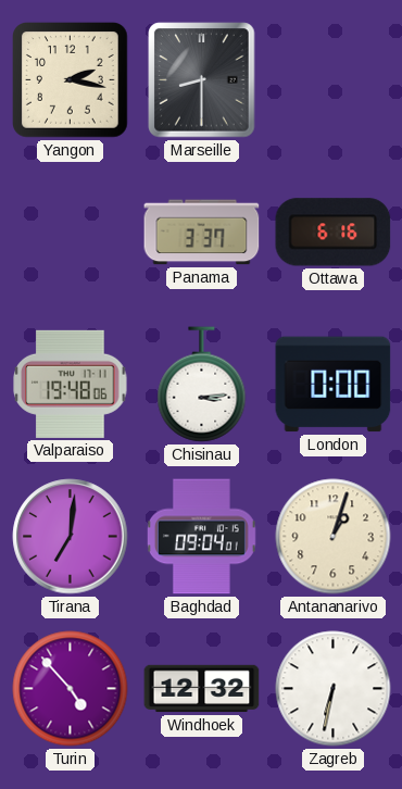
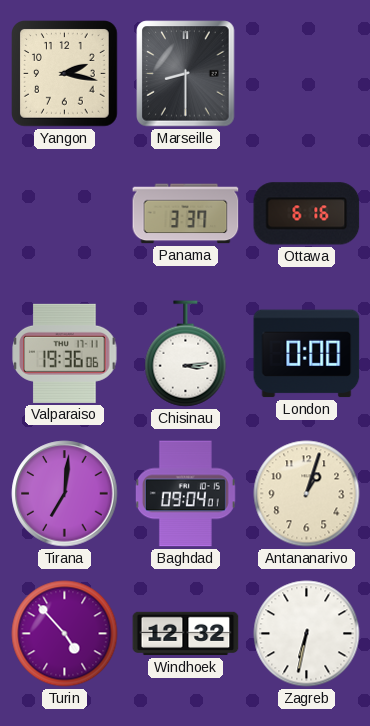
Valparaiso: 19:48 -> 19:36 (65, 353)
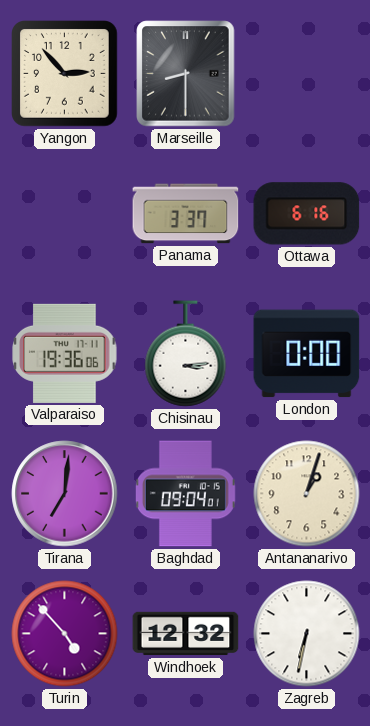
Yangon: 2:17 -> 2:53 (65, 74)
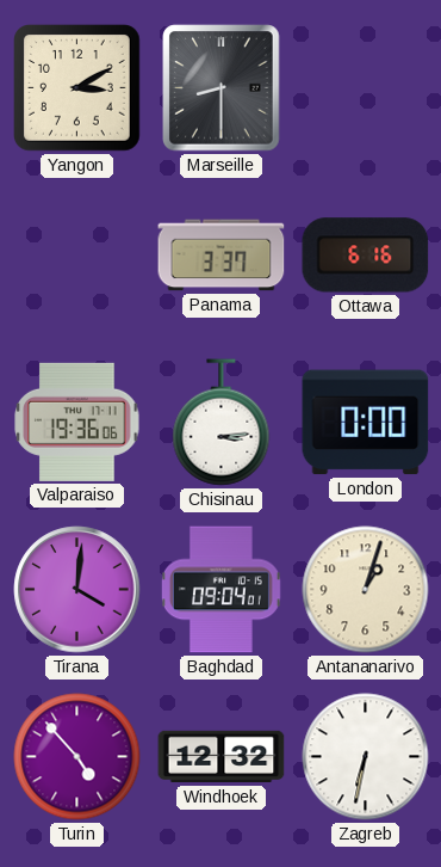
Yangon: 2:53 -> 3:10 (77, 88)
Tirana: 7:01 -> 4:01 (77, 590)
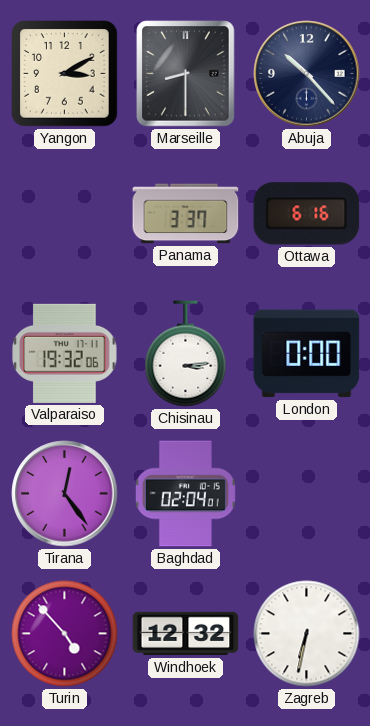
Abuja: none -> 10:23 (307, 74)
Valparaiso: 19:36 -> 19:32 (65, 353)
Tirana: 4:01 -> 12:24 (65, 494)
Baghdad: 09:04 -> 02:04 (185, 494)
Antananarivo: 1:03 -> none (366, 590)
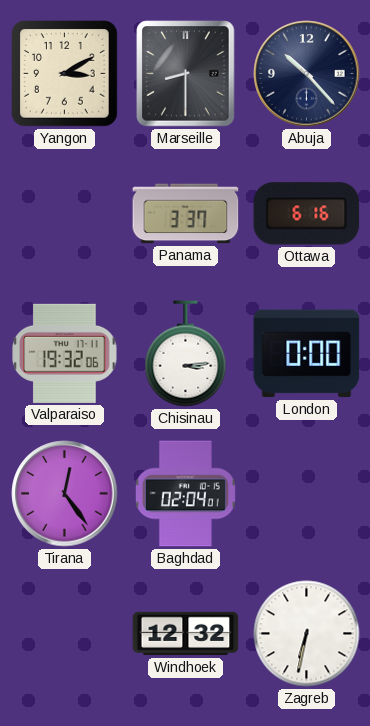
Turin: 4:53 -> none (65, 634)
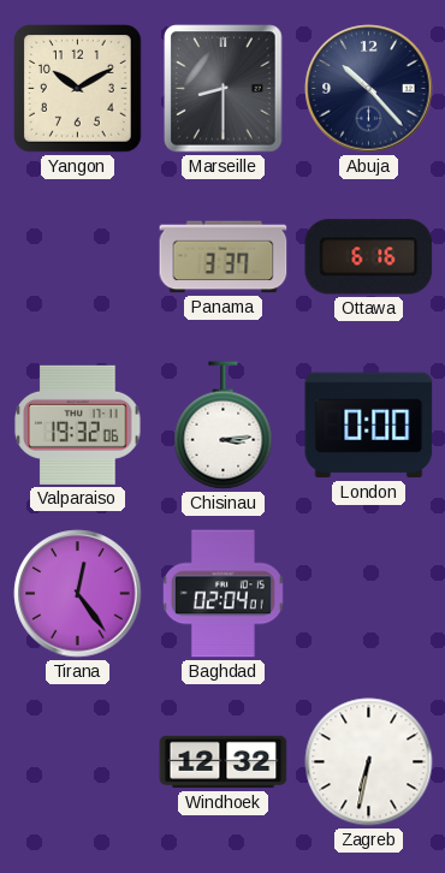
Yangon: 3:10 -> 10:10 (78, 89)
